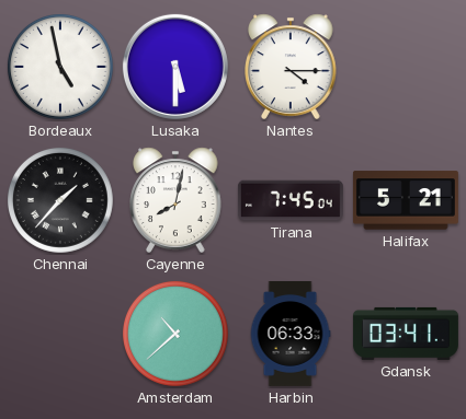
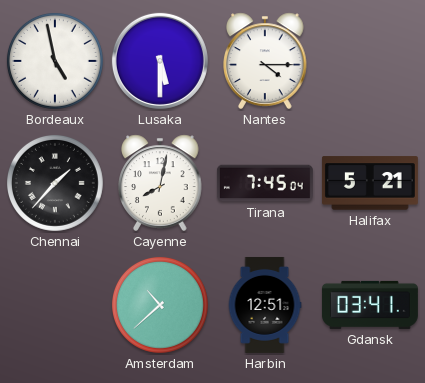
Harbin: 06:33 -> 12:51 (265, 305)
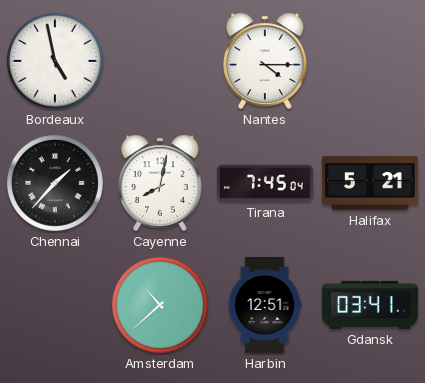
Lusaka: 5:30 -> none (160, 61)
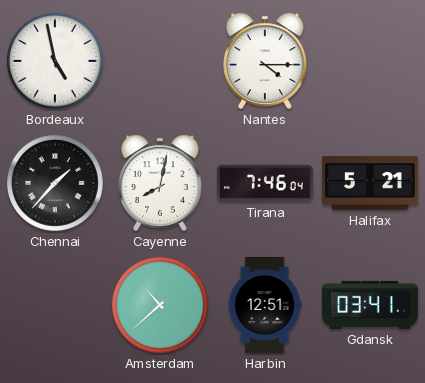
Tirana: 7:45 -> 7:46 (265, 183)
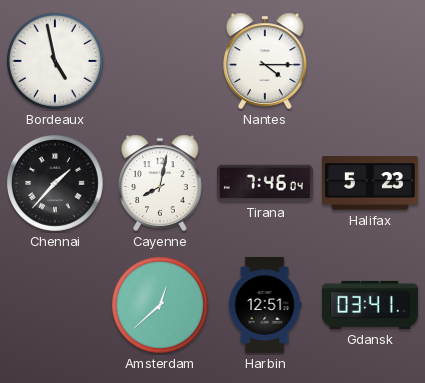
Halifax: 5:21 -> 5:23 (370, 183)
Amsterdam: 10:38 -> 12:38 (160, 305)
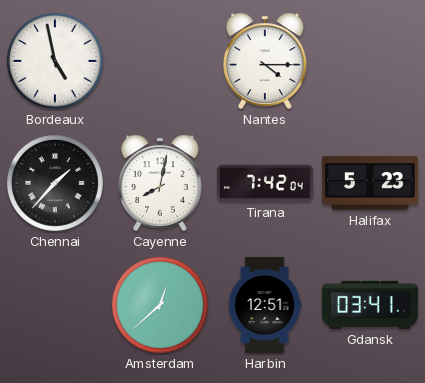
Tirana: 7:46 -> 7:42 (265, 183)
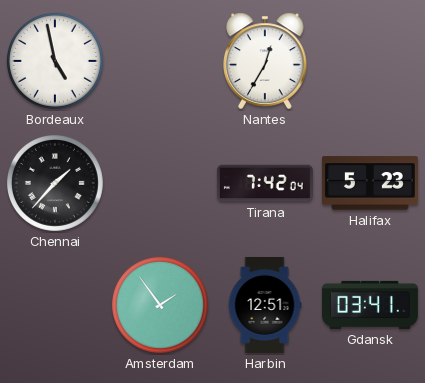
Nantes: 4:15 -> 12:35 (265, 61)
Cayenne: 8:02 -> none (160, 183)
Amsterdam: 12:38 -> 1:54 (160, 305)
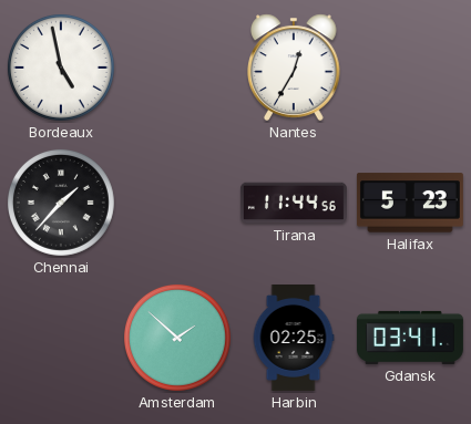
Tirana: 7:42 -> 11:44 (294, 203)
Amsterdam: 1:54 -> 1:52 (177, 338)
Harbin: 12:51 -> 02:25 (294, 338)
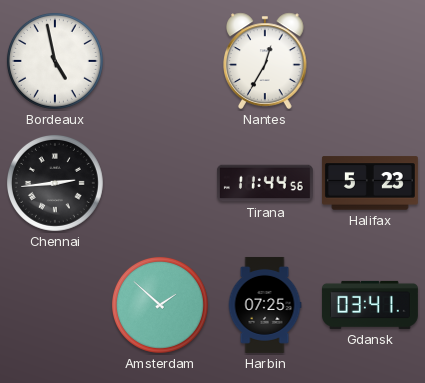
Chennai: 1:37 -> 2:44 (55, 183)
Harbin: 02:25 -> 07:25 (265, 305)
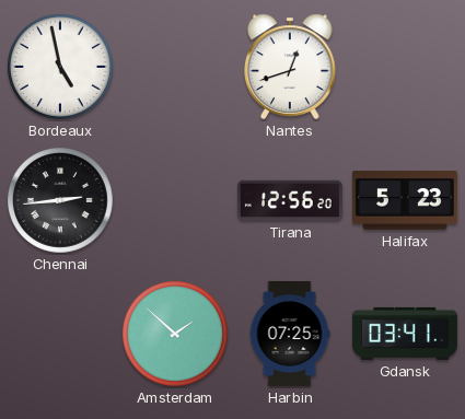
Nantes: 12:35 -> 12:42 (290, 67)
Tirana: 11:44 -> 12:56 (290, 200)
